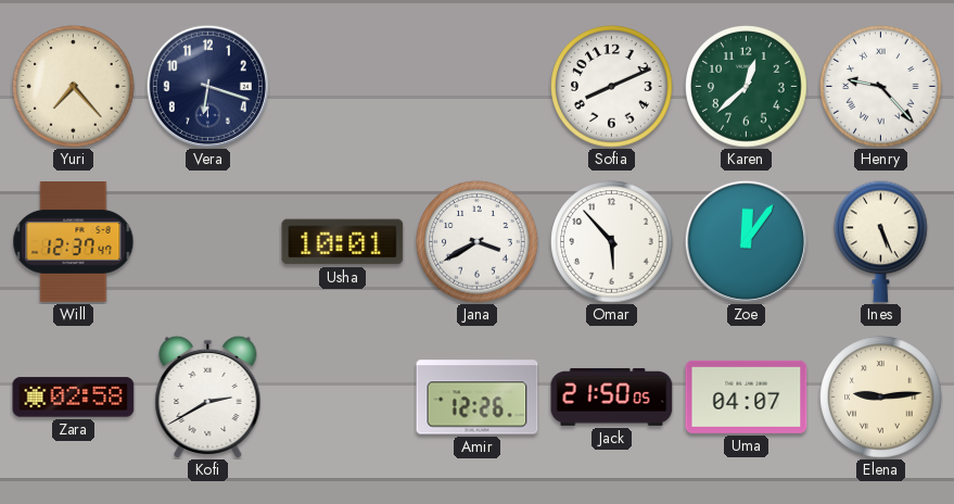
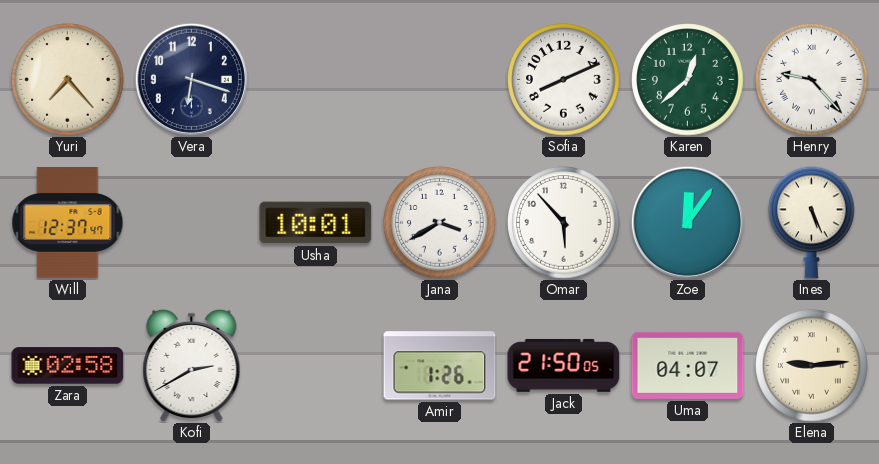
Amir: 12:26 -> 1:26 (440, 366)
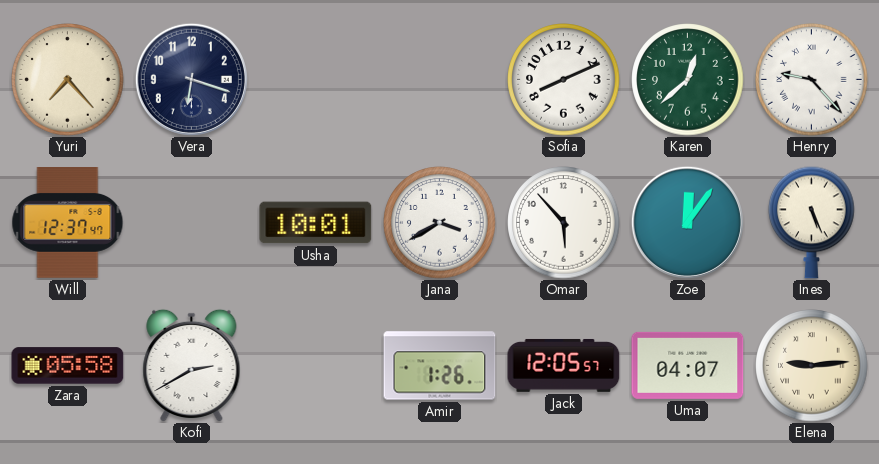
Zara: 02:58 -> 05:58 (68, 366)
Jack: 21:50 -> 12:05 (564, 365)
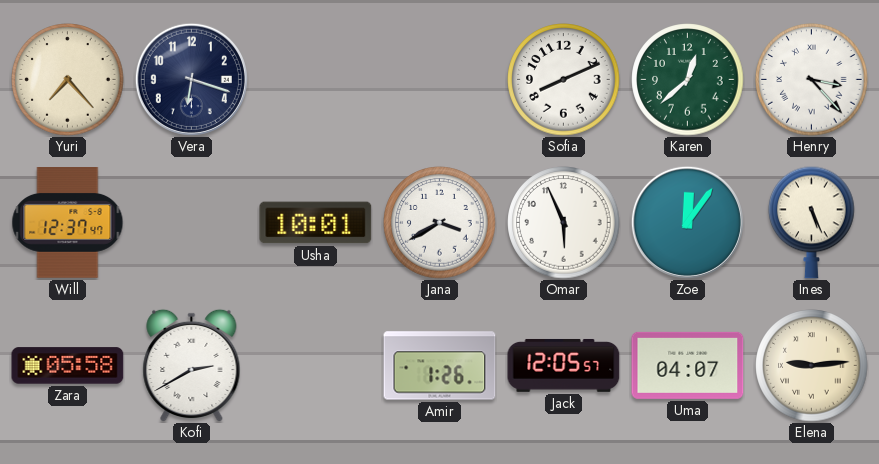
Henry: 9:23 -> 3:23 (812, 80)
Omar: 5:53 -> 5:56 (564, 223)
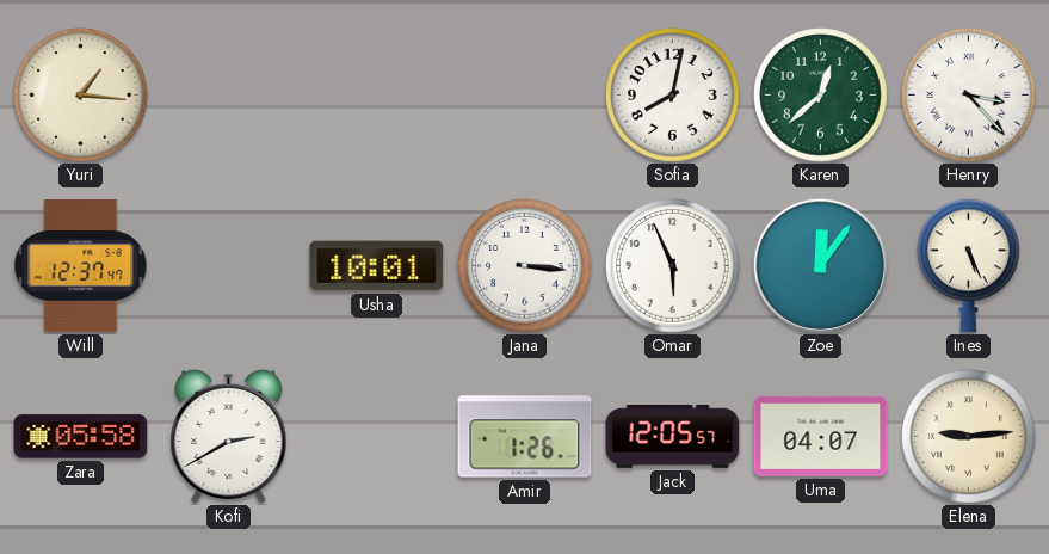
Yuri: 7:23 -> 1:16 (81, 96)
Vera: 6:18 -> none (191, 79)
Sofia: 8:11 -> 8:02 (673, 96)
Jana: 3:40 -> 3:16 (525, 266)
